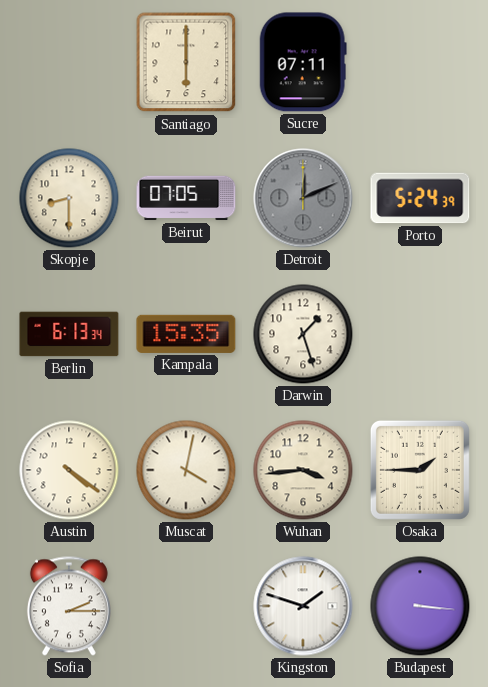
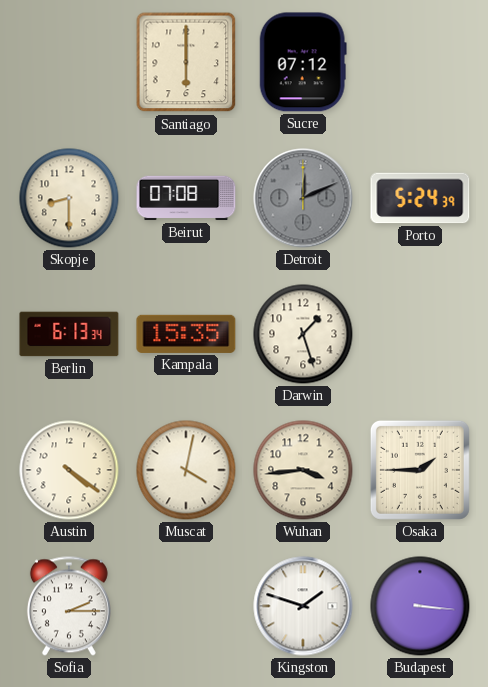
Sucre: 07:11 -> 07:12 (303, 62)
Beirut: 07:05 -> 07:08 (186, 198)
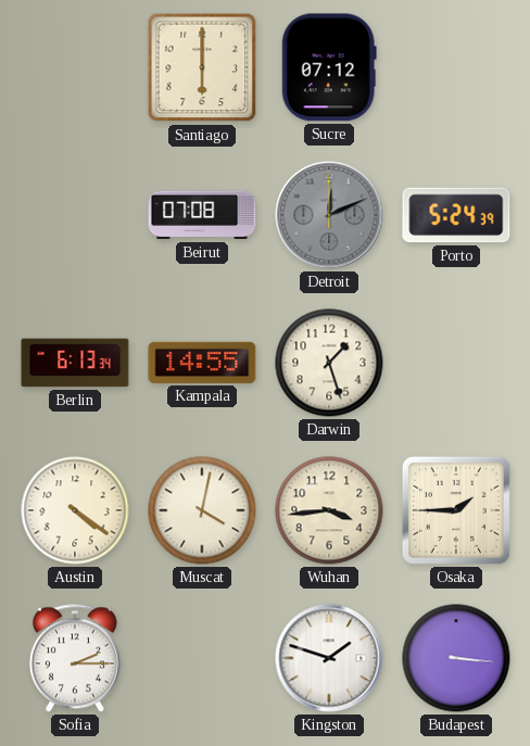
Skopje: 8:30 -> none (69, 198)
Kampala: 15:35 -> 14:55 (202, 363)
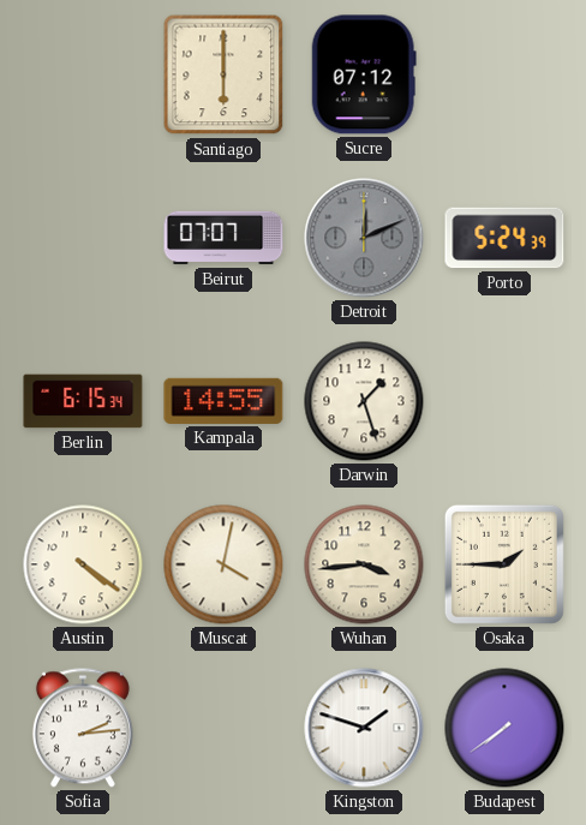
Beirut: 07:08 -> 07:07 (223, 238)
Berlin: 6:13 -> 6:15 (83, 401)
Sofia: 2:15 -> 2:14 (83, 728)
Budapest: 3:16 -> 7:39 (504, 728)
